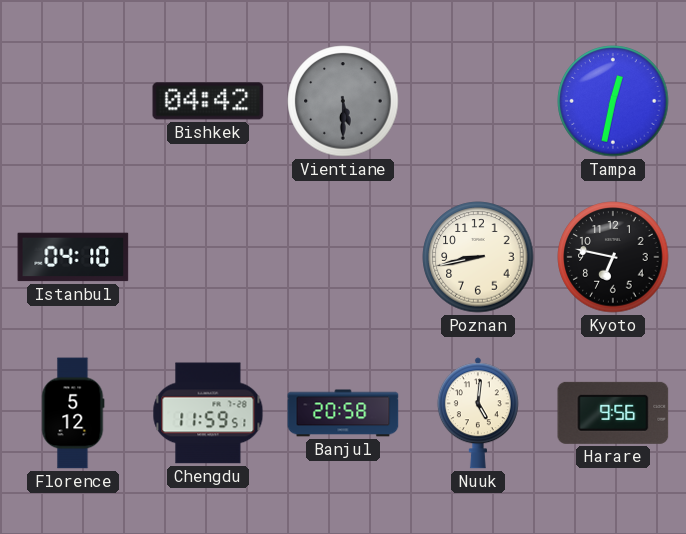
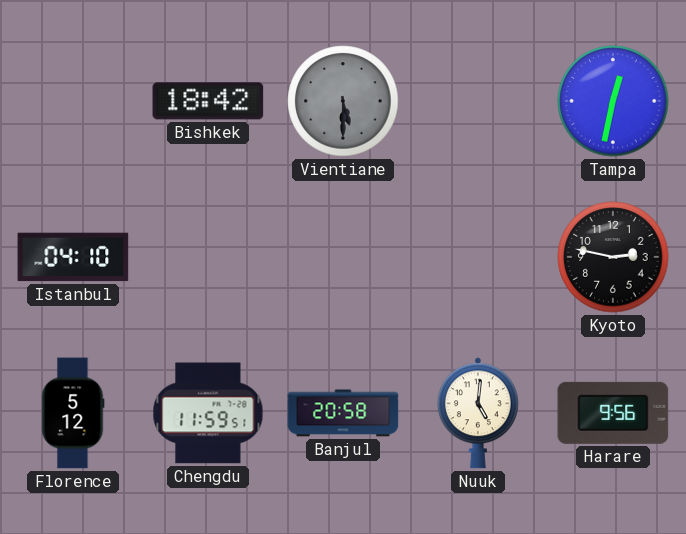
Bishkek: 04:42 -> 18:42 (208, 101)
Poznan: 8:43 -> none (478, 257)
Kyoto: 6:47 -> 2:47 (613, 257)
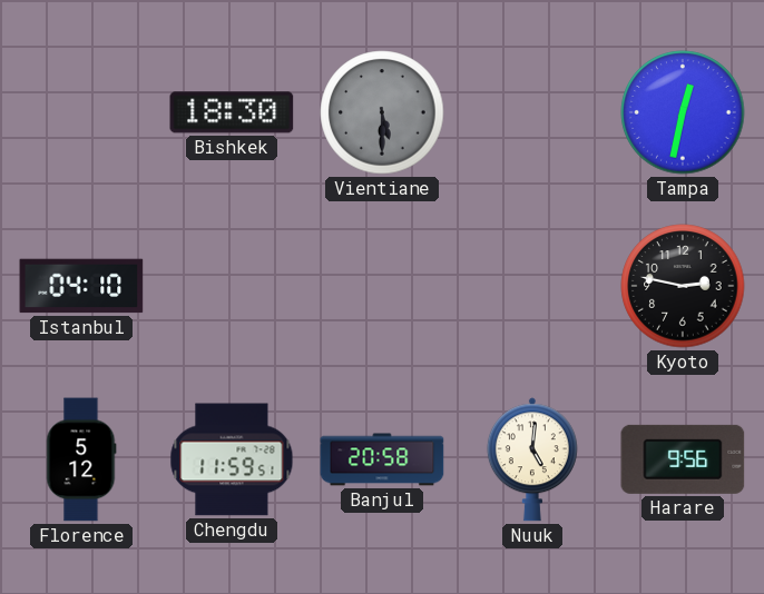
Bishkek: 18:42 -> 18:30 (232, 112)
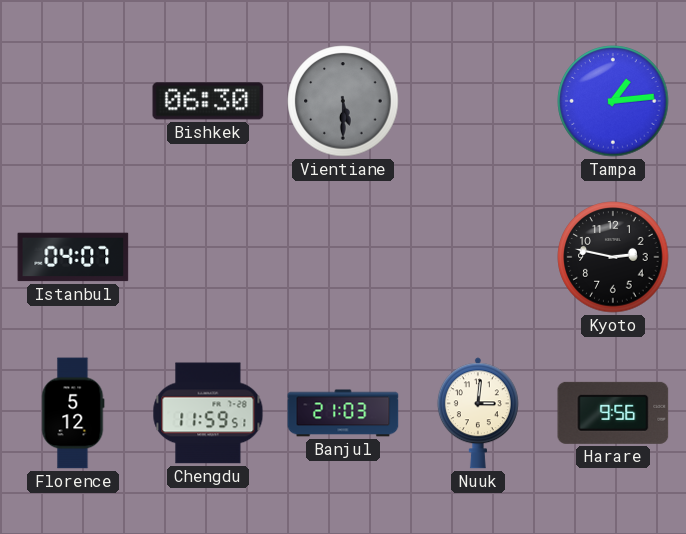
Bishkek: 18:30 -> 06:30 (208, 101)
Tampa: 12:32 -> 1:14 (613, 101)
Istanbul: 04:10 -> 04:07 (73, 257)
Banjul: 20:58 -> 21:03 (343, 413)
Nuuk: 5:01 -> 3:01 (478, 413)
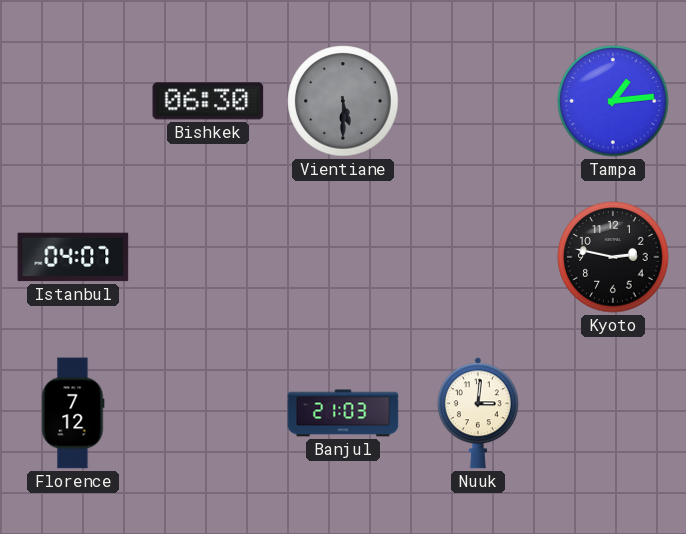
Florence: 5:12 -> 7:12 (73, 413)
Chengdu: 11:59 -> none (208, 413)
Harare: 9:56 -> none (613, 413)
